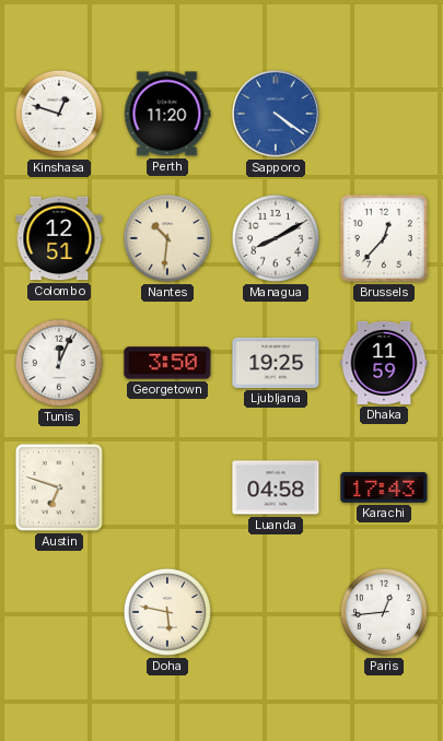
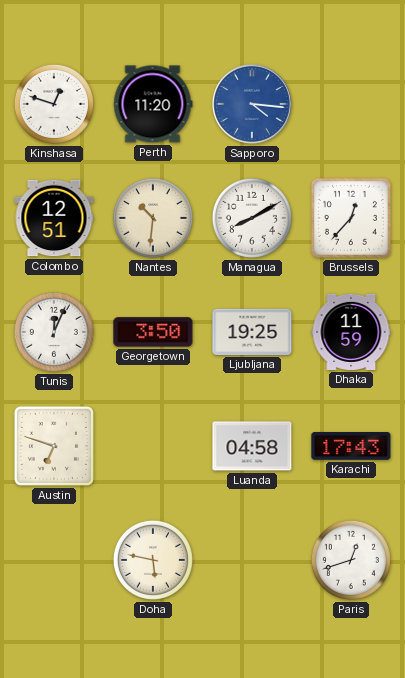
Sapporo: 4:21 -> 4:16 (253, 105)
Paris: 12:44 -> 12:42 (351, 560)
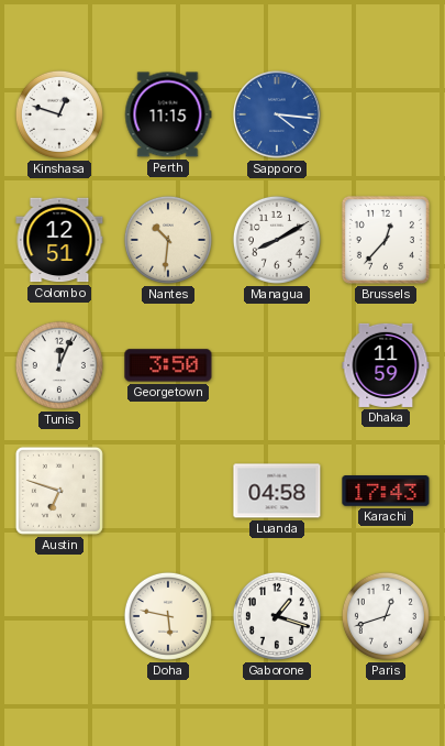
Perth: 11:20 -> 11:15 (168, 114)
Ljubljana: 19:25 -> none (252, 332)
Gaborone: none -> 1:18 (277, 616)
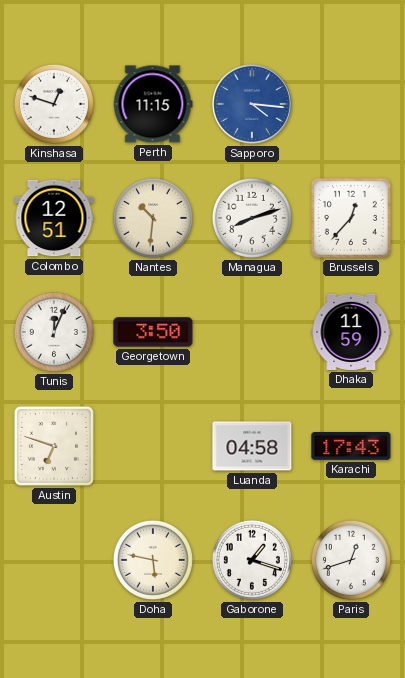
Managua: 8:10 -> 8:12 (252, 218)
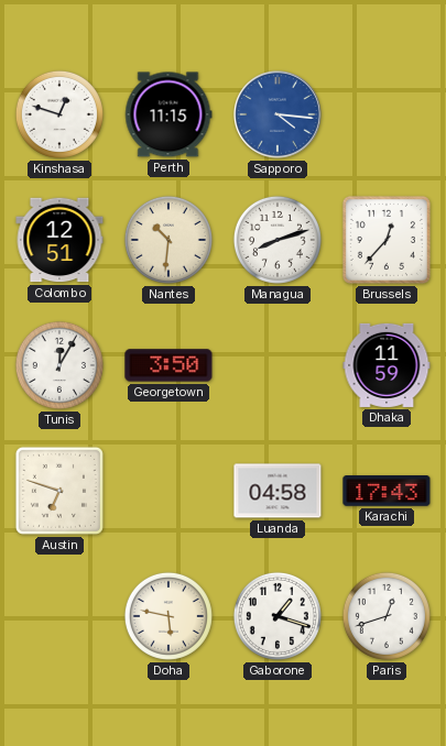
Tunis: 12:04 -> 12:05 (59, 365)
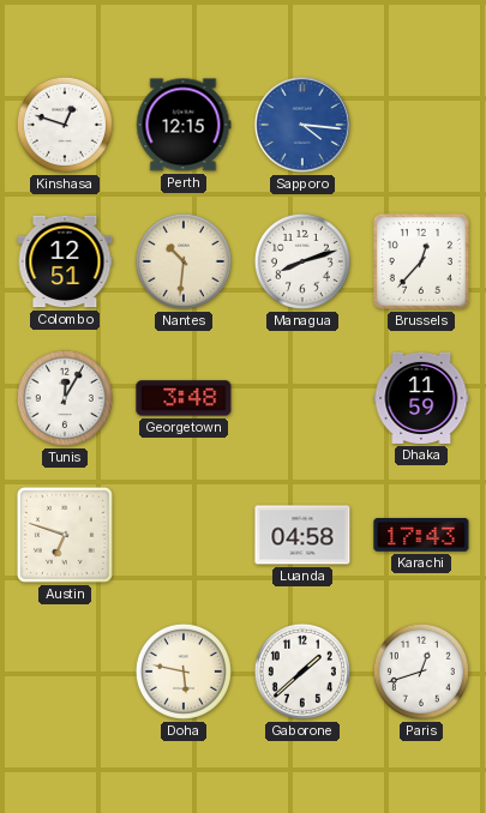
Perth: 11:15 -> 12:15 (184, 125)
Georgetown: 3:50 -> 3:48 (184, 398)
Gaborone: 1:18 -> 1:38 (302, 672)
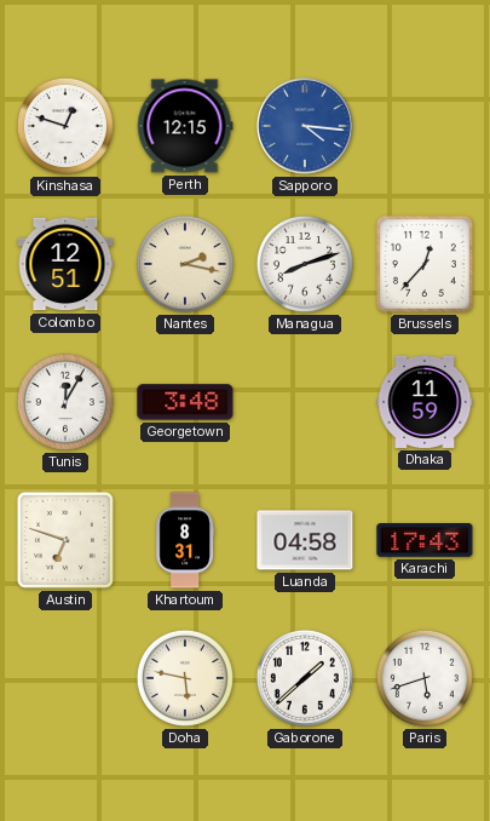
Nantes: 10:31 -> 2:17 (185, 264)
Khartoum: none -> 8:31 (184, 540)
Paris: 12:42 -> 5:42 (425, 678)
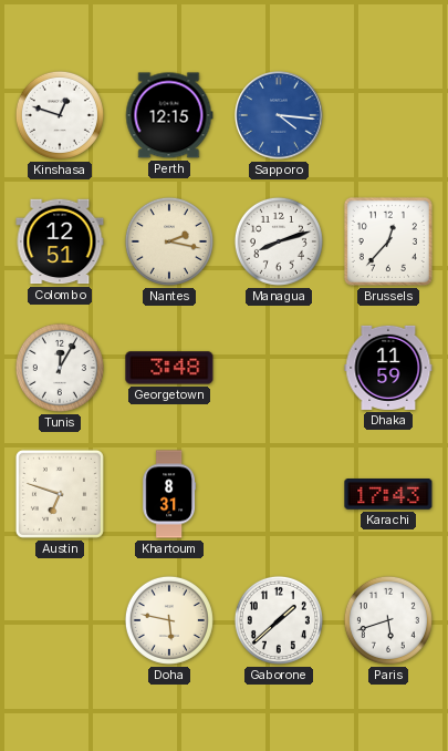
Luanda: 04:58 -> none (305, 540)
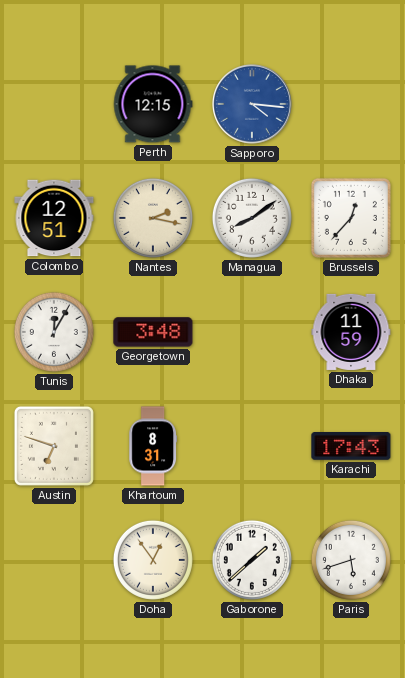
Kinshasa: 12:48 -> none (60, 115)
Managua: 8:12 -> 8:09 (252, 218)
Doha: 5:47 -> 12:54 (153, 560)
